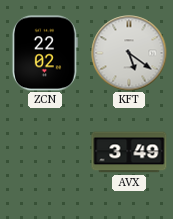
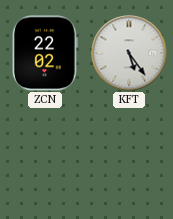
KFT: 5:21 -> 5:24 (129, 53)
AVX: 3:49 -> none (129, 152)
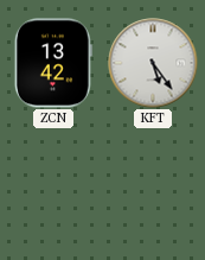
ZCN: 22:02 -> 13:42 (53, 63)
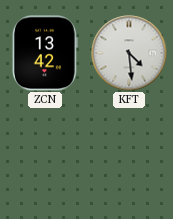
KFT: 5:24 -> 4:29 (129, 53)
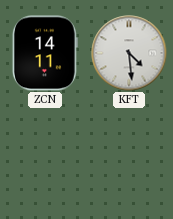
ZCN: 13:42 -> 14:11 (45, 53)
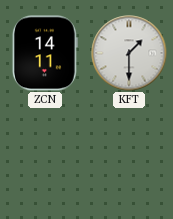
KFT: 4:29 -> 1:30 (129, 53)
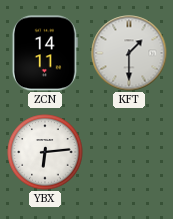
YBX: none -> 6:14 (45, 152)
